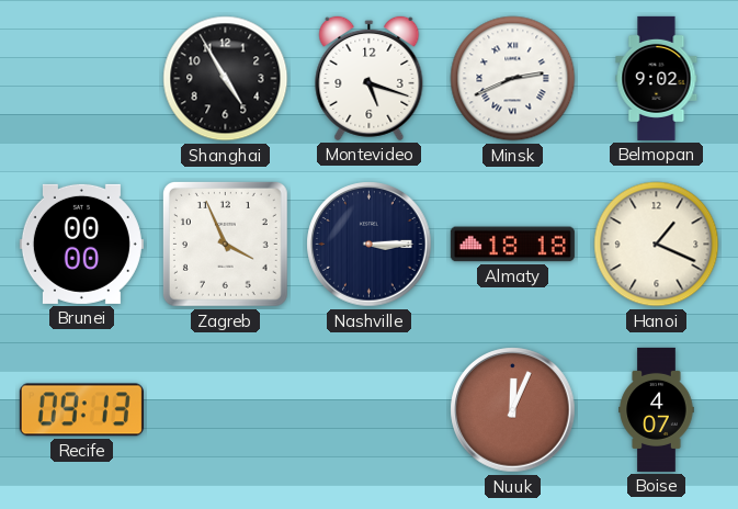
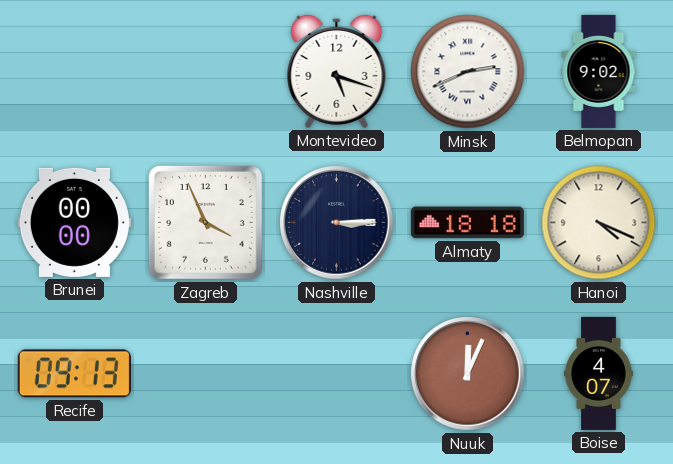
Shanghai: 4:55 -> none (226, 79)
Hanoi: 1:19 -> 4:19 (599, 223)
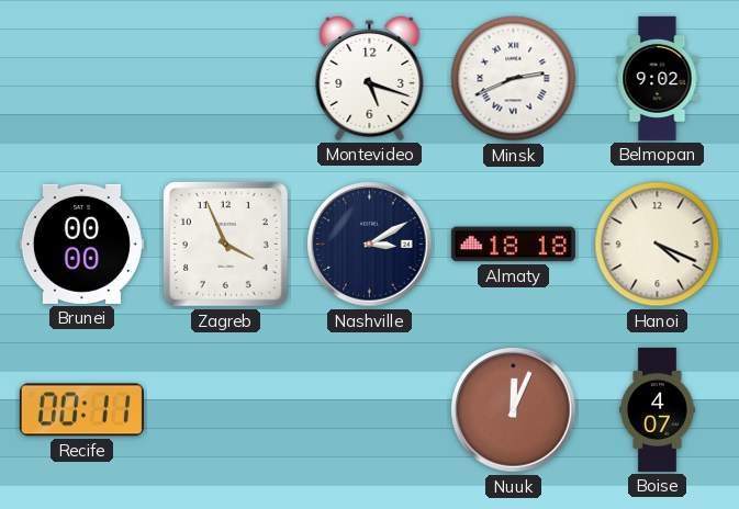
Nashville: 3:15 -> 3:10 (370, 245)
Recife: 09:13 -> 00:11 (81, 410)
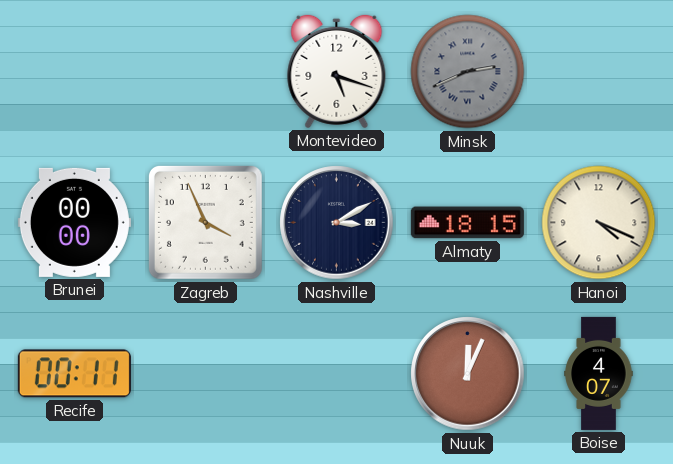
Minsk dial: white -> grey (468, 72)
Belmopan: 9:02 -> none (658, 78)
Almaty: 18:18 -> 18:15 (467, 223)
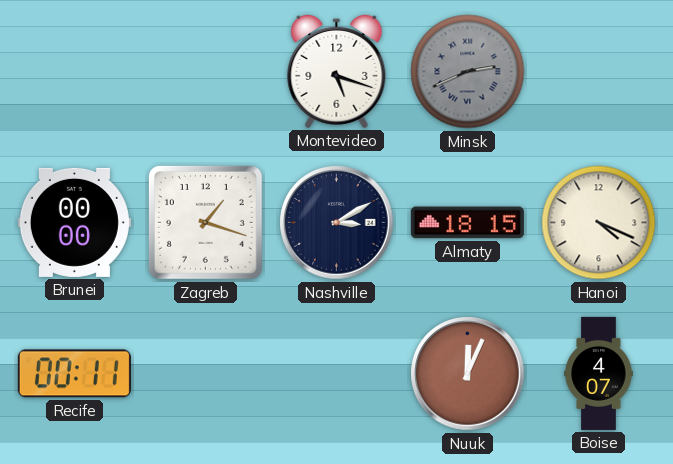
Zagreb: 3:56 -> 1:18 (205, 222)
